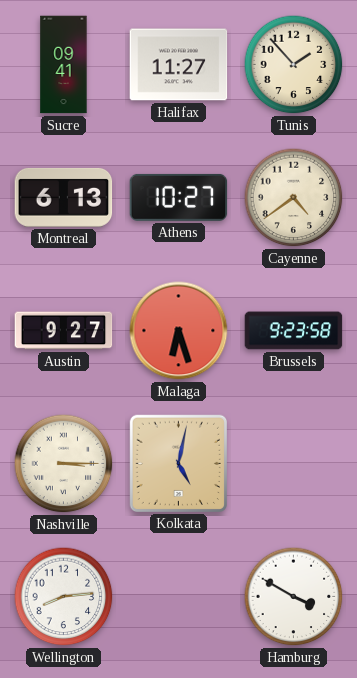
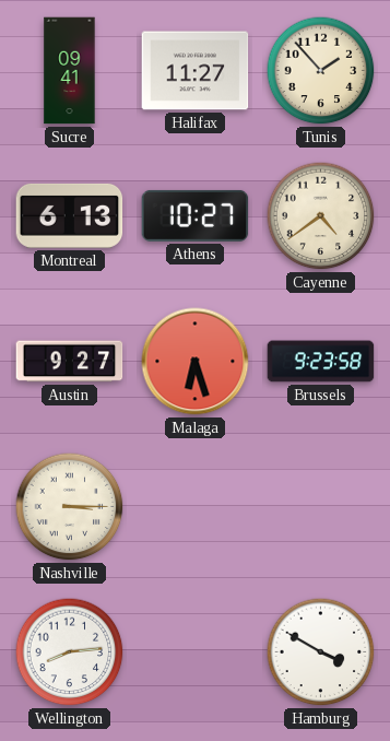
Kolkata: 5:02 -> none (178, 463)
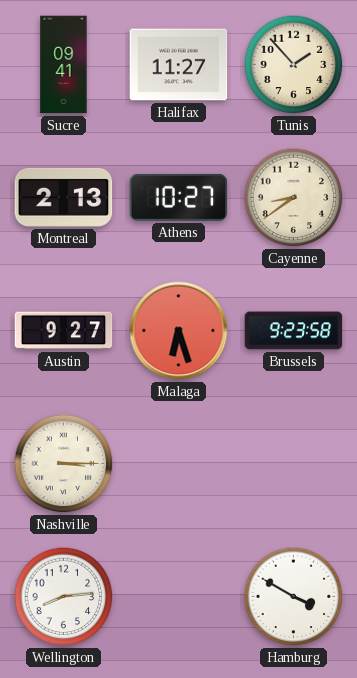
Montreal: 6:13 -> 2:13 (64, 197)
Cayenne: 4:39 -> 8:39 (294, 198)
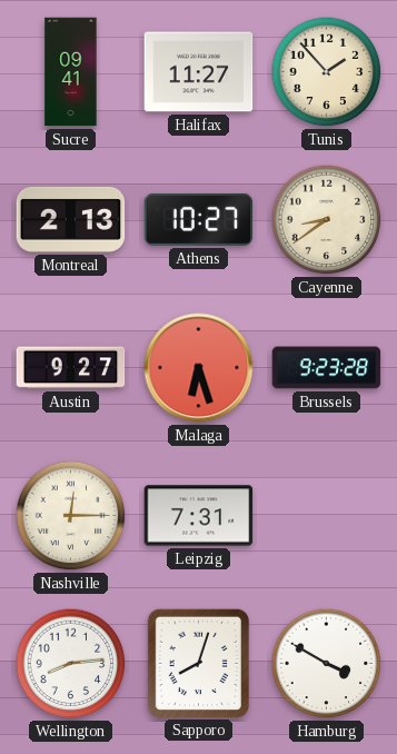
Brussels: 9:23:58 -> 9:23:28 (327, 368)
Nashville: 3:15 -> 12:15 (71, 516)
Leipzig: none -> 7:31 (199, 516)
Sapporo: none -> 8:03 (198, 663)
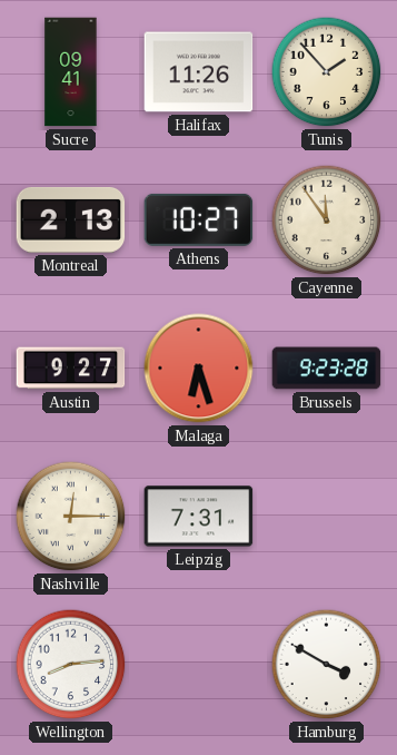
Halifax: 11:27 -> 11:26 (199, 72)
Cayenne: 8:39 -> 11:54 (327, 220)
Sapporo: 8:03 -> none (198, 663)
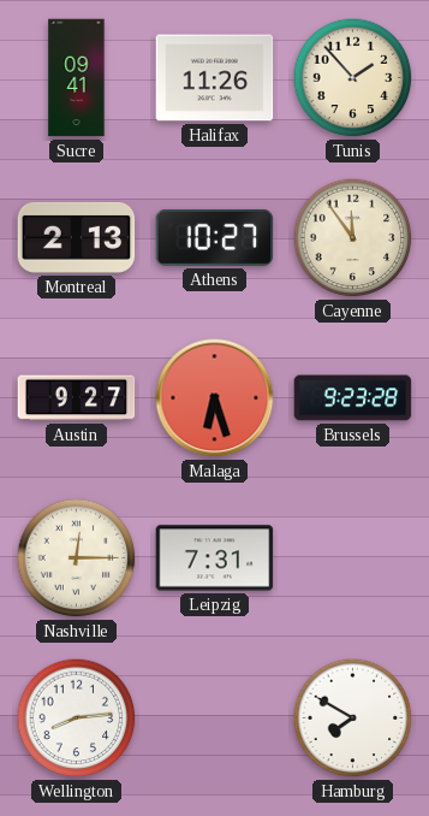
Hamburg: 3:50 -> 7:50 (353, 719)
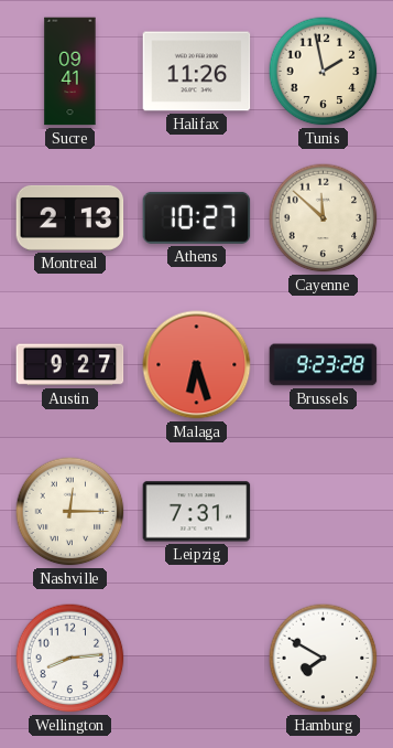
Tunis: 1:53 -> 1:58 (324, 72)
Cayenne: 11:54 -> 11:52 (324, 218)
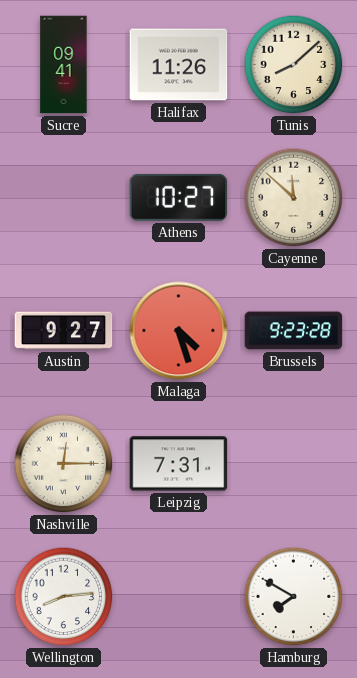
Tunis: 1:58 -> 8:08 (294, 65)
Montreal: 2:13 -> none (70, 217)
Malaga: 6:27 -> 4:27 (179, 331)
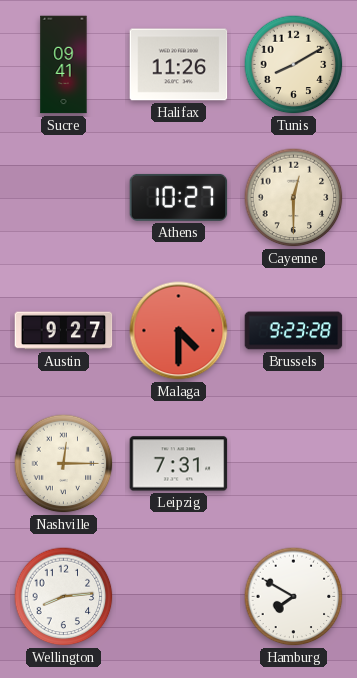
Tunis: 8:08 -> 8:10 (294, 65)
Cayenne: 11:52 -> 12:30 (294, 198)
Malaga: 4:27 -> 4:30 (179, 331)
